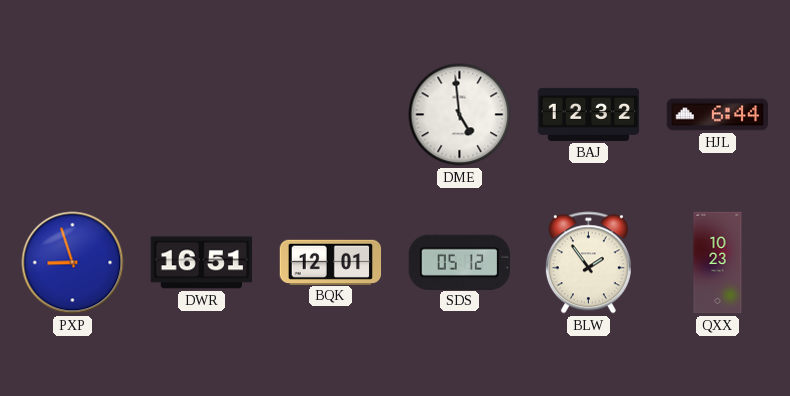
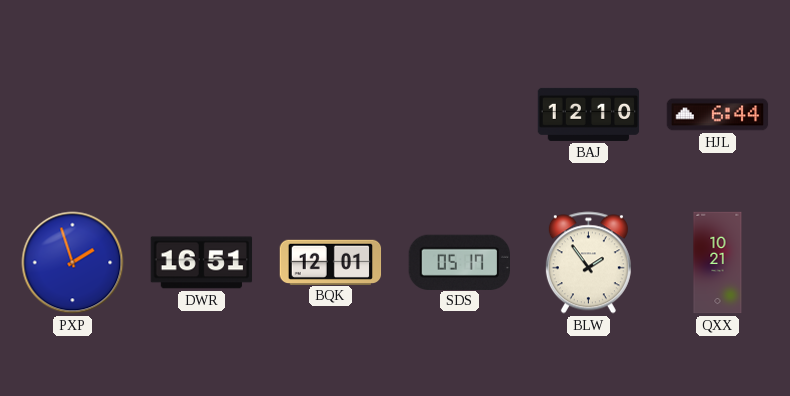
DME: 4:59 -> none (460, 115)
BAJ: 12:32 -> 12:10 (589, 114)
PXP: 8:57 -> 1:57 (73, 263)
SDS: 05:12 -> 05:17 (459, 262)
QXX: 10:23 -> 10:21 (718, 263)
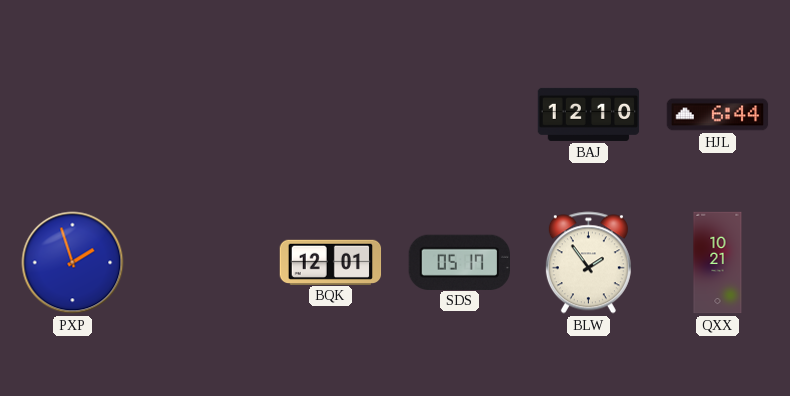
DWR: 16:51 -> none (202, 263)
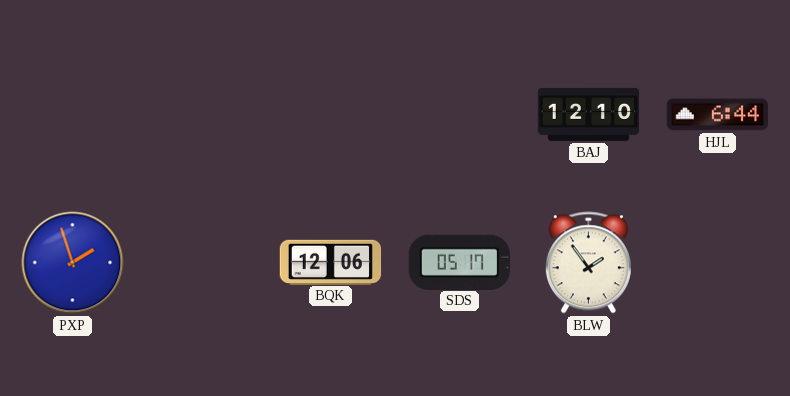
BQK: 12:01 -> 12:06 (331, 262)
QXX: 10:21 -> none (718, 263)
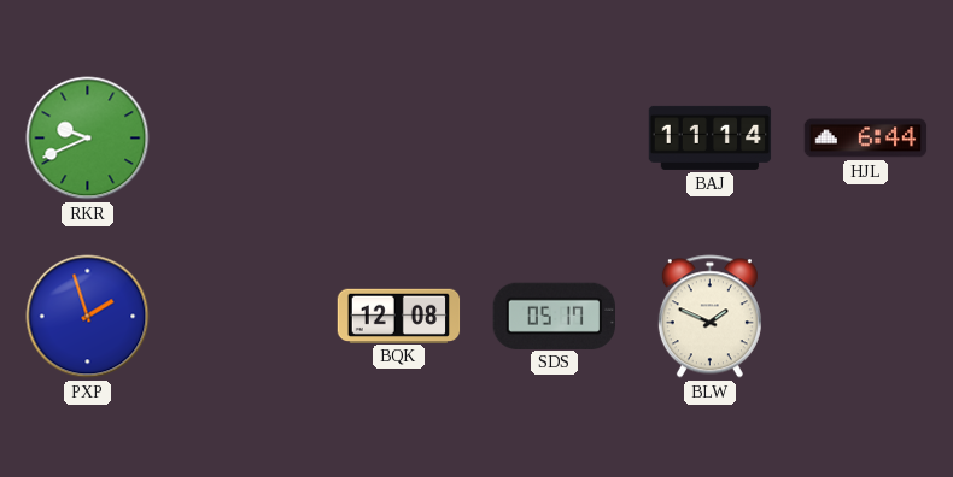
RKR: none -> 9:41 (88, 139)
BAJ: 12:10 -> 11:14 (711, 137)
BQK: 12:06 -> 12:08 (399, 316)
BLW: 1:54 -> 1:49 (709, 317)
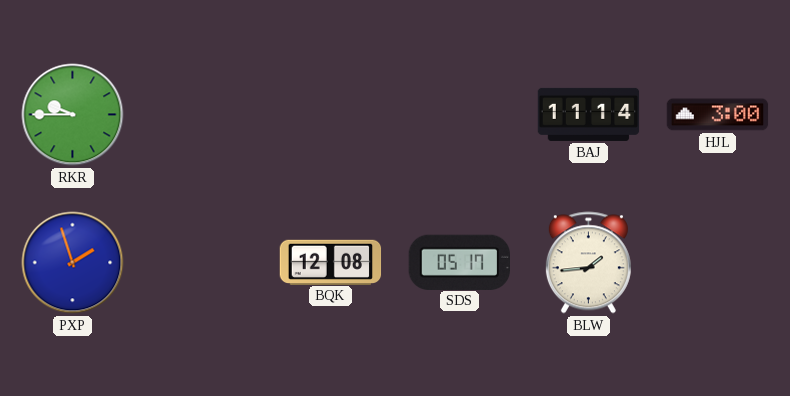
RKR: 9:41 -> 9:45 (73, 115)
HJL: 6:44 -> 3:00 (718, 115)
BLW: 1:49 -> 1:44 (588, 263)
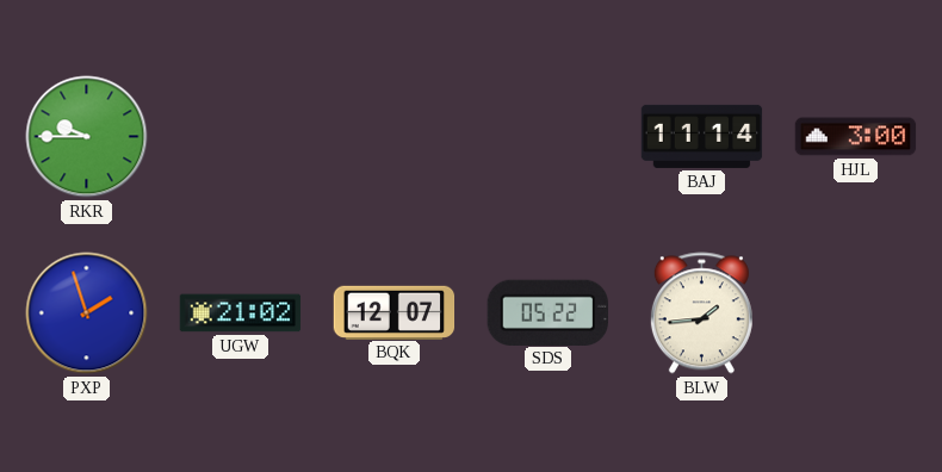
UGW: none -> 21:02 (241, 313)
BQK: 12:08 -> 12:07 (395, 312)
SDS: 05:17 -> 05:22 (547, 312)
